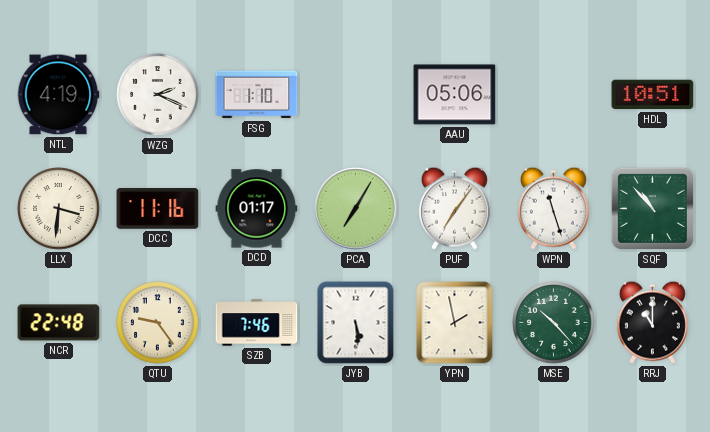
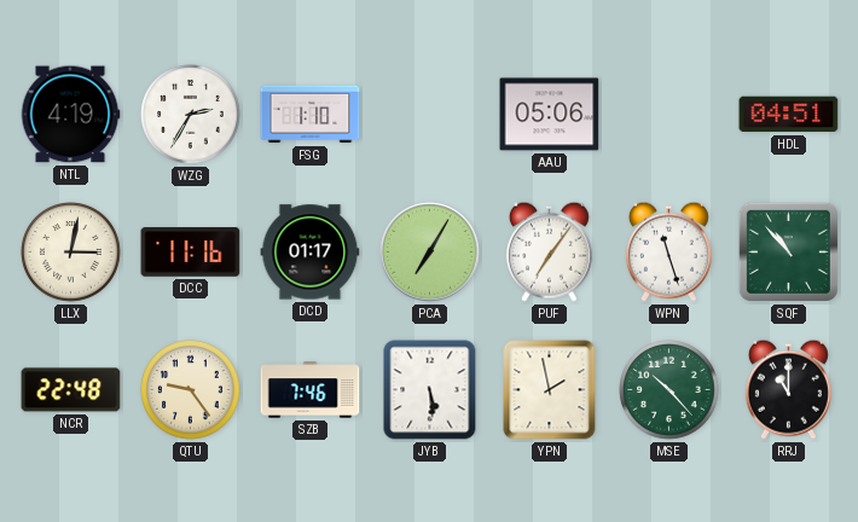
WZG: 2:19 -> 2:35 (191, 115)
HDL: 10:51 -> 04:51 (789, 115)
LLX: 3:31 -> 3:02 (71, 253)
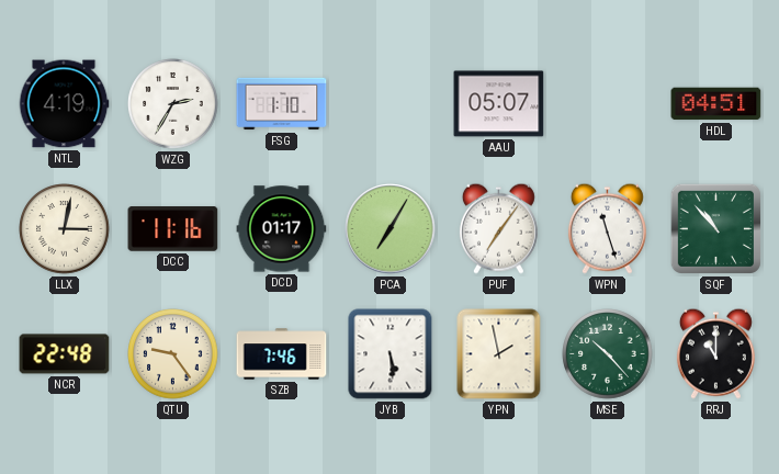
AAU: 05:06 -> 05:07 (499, 104)
